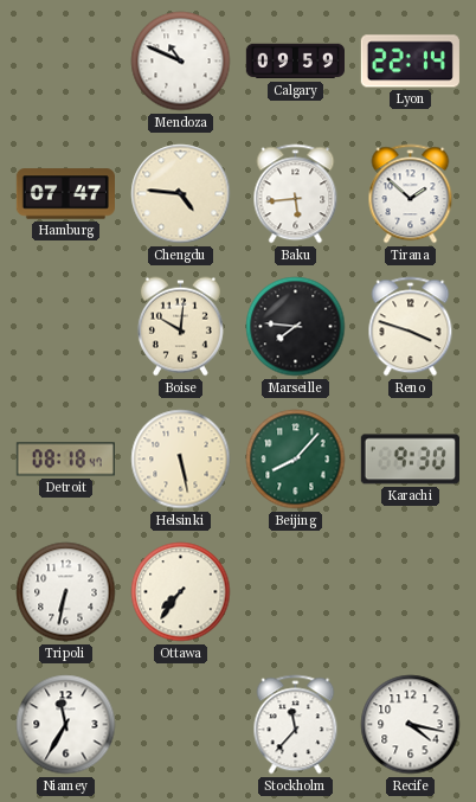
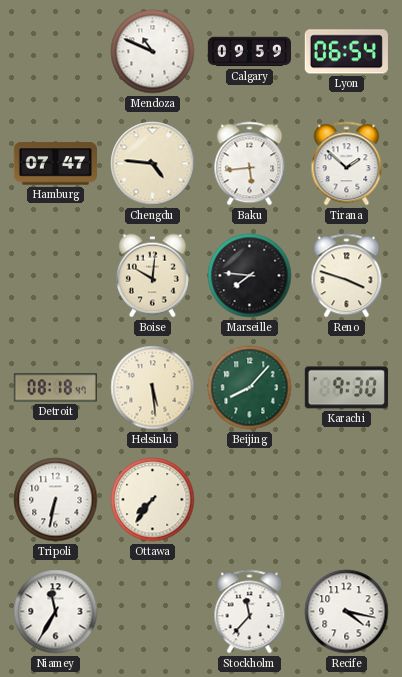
Lyon: 22:14 -> 06:54 (346, 52)
Helsinki: 5:28 -> 5:29 (153, 388)
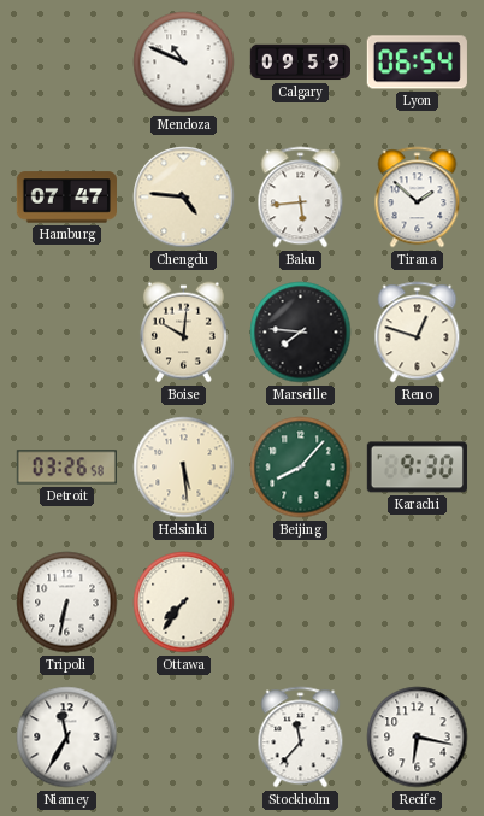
Reno: 3:48 -> 12:48 (418, 333)
Detroit: 08:18 -> 03:26 (66, 468)
Recife: 4:17 -> 6:17 (418, 738)
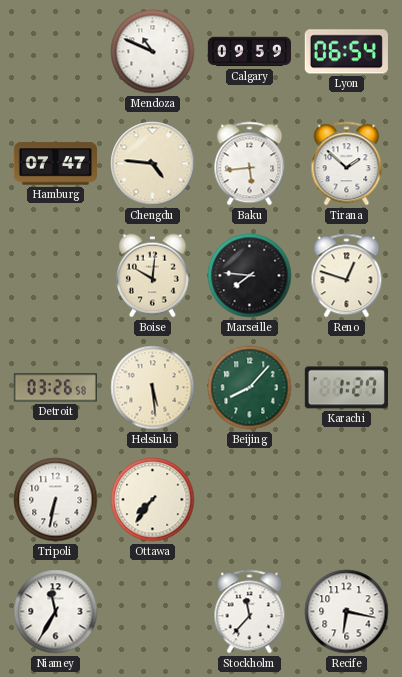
Karachi: 9:30 -> 1:27 (346, 388)
